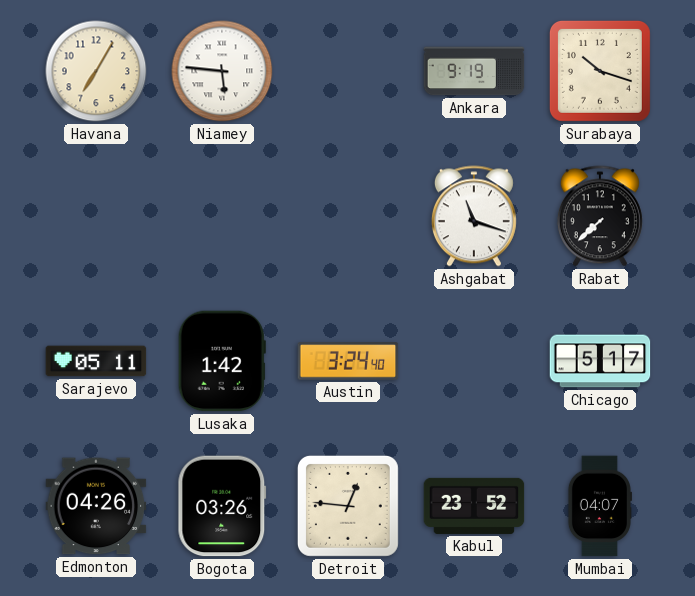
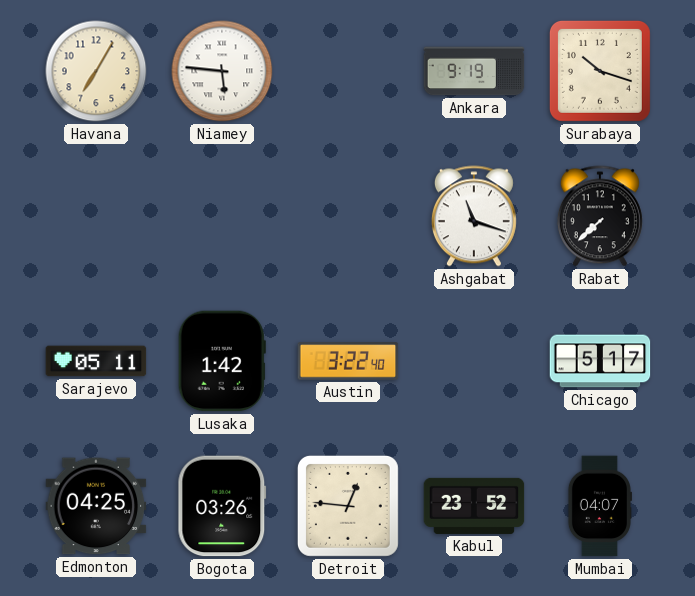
Austin: 3:24 -> 3:22 (348, 361)
Edmonton: 04:26 -> 04:25 (96, 506)
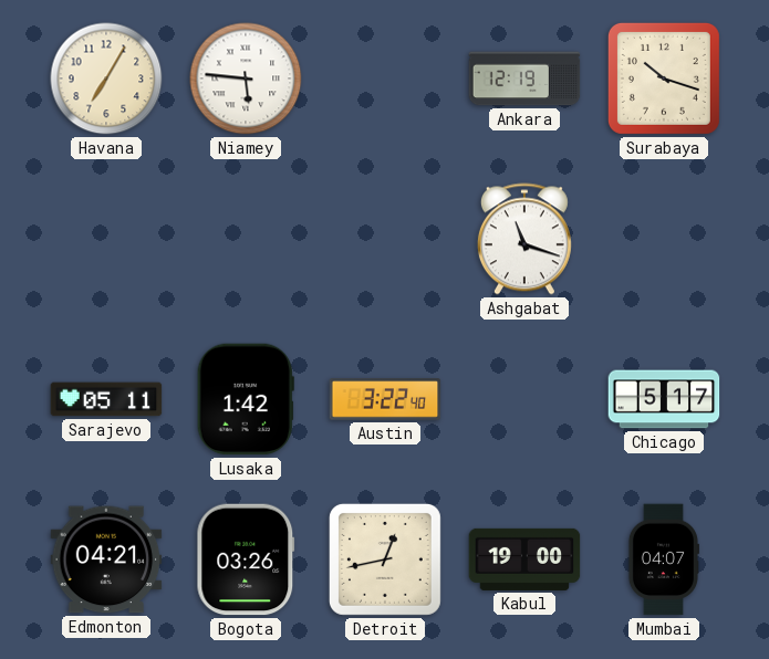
Ankara: 9:19 -> 12:19 (524, 79)
Rabat: 7:38 -> none (600, 216)
Edmonton: 04:25 -> 04:21 (106, 559)
Detroit: 12:46 -> 12:43 (385, 559)
Kabul: 23:52 -> 19:00 (524, 559)
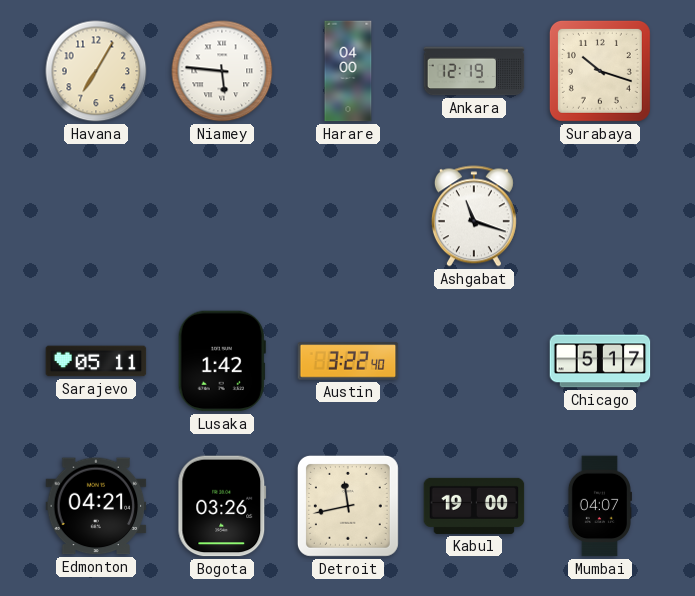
Harare: none -> 04:00 (348, 71)
Detroit: 12:43 -> 11:43 (348, 506)
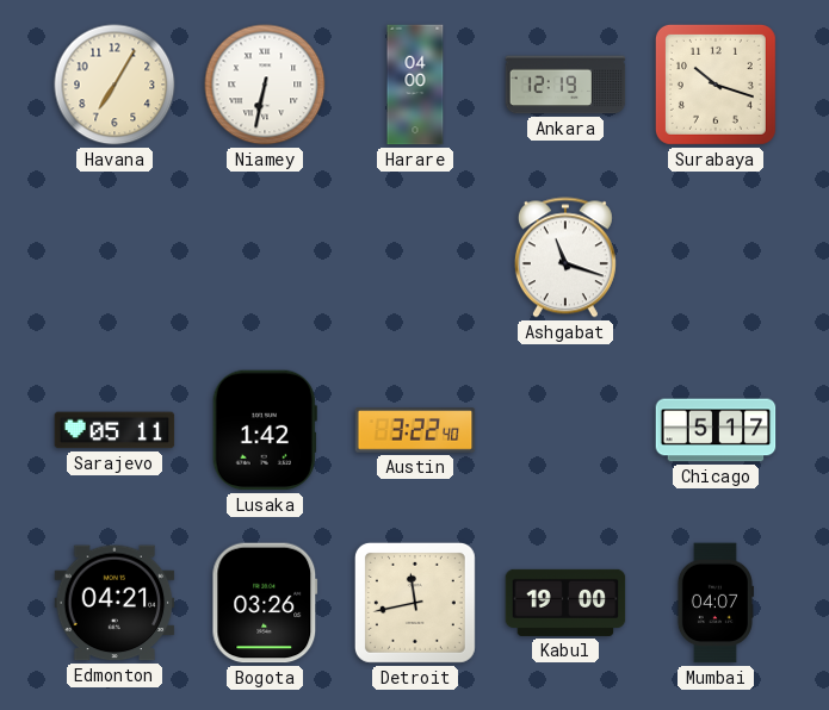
Niamey: 5:46 -> 6:32 (265, 85)
